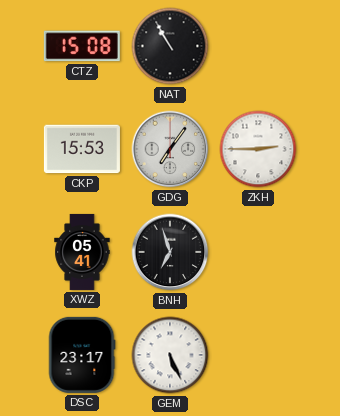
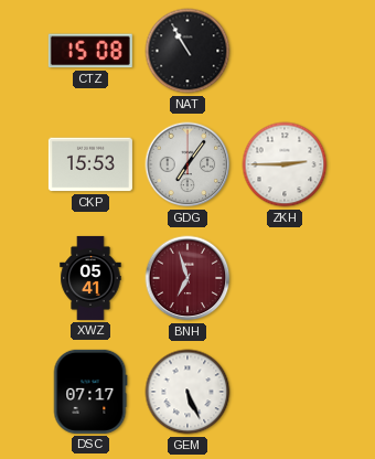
BNH dial: black -> burgundy (187, 278)
DSC: 23:17 -> 07:17 (90, 392)
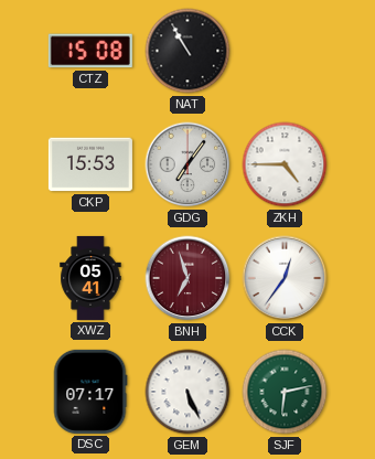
ZKH: 2:45 -> 4:45 (285, 164)
CCK: none -> 12:36 (285, 278)
SJF: none -> 6:13 (285, 392)
